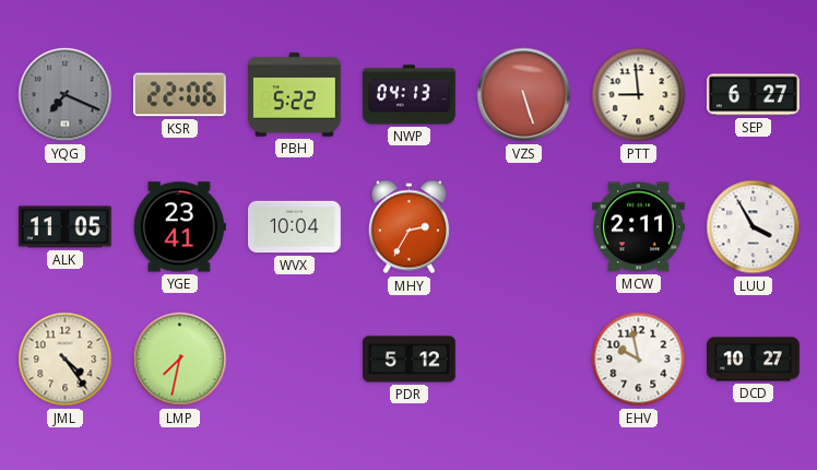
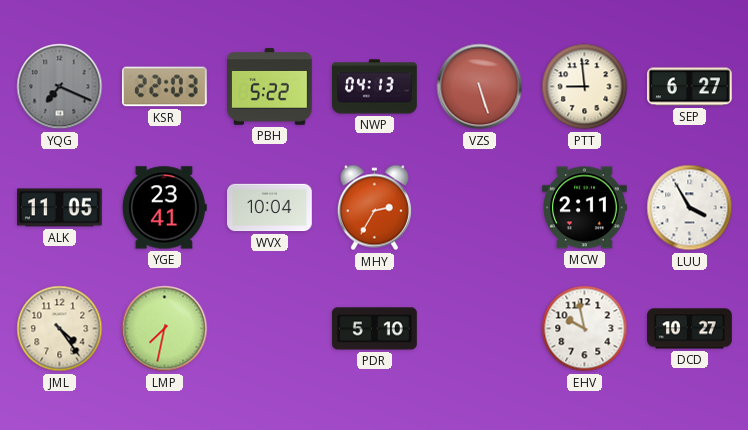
KSR: 22:06 -> 22:03 (164, 87)
PDR: 5:12 -> 5:10 (375, 329)
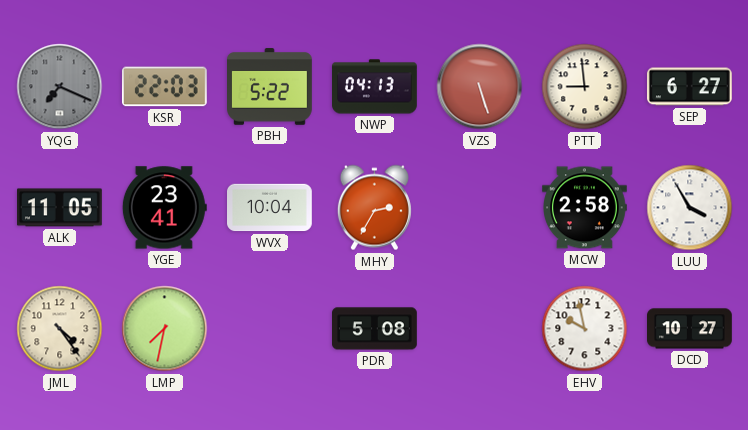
MCW: 2:11 -> 2:58 (585, 208)
PDR: 5:10 -> 5:08 (375, 329)
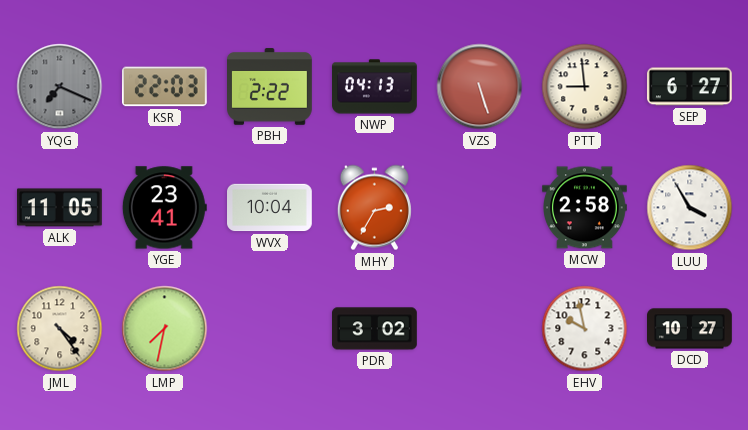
PBH: 5:22 -> 2:22 (270, 87)
PDR: 5:08 -> 3:02 (375, 329)
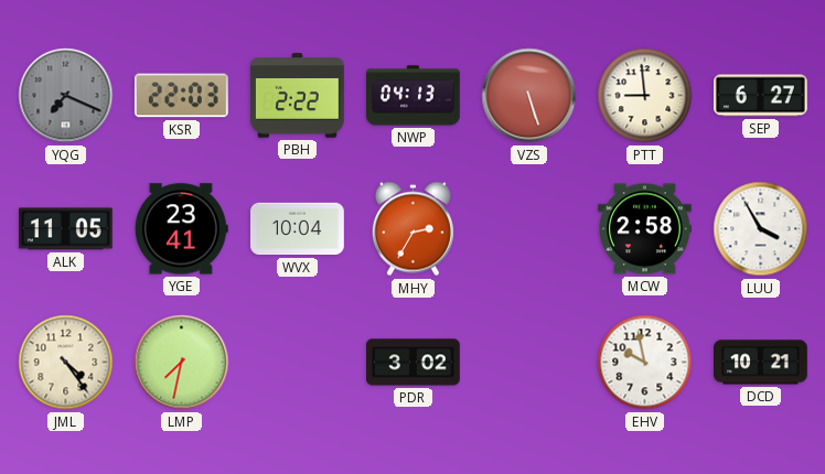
DCD: 10:27 -> 10:21 (761, 363)
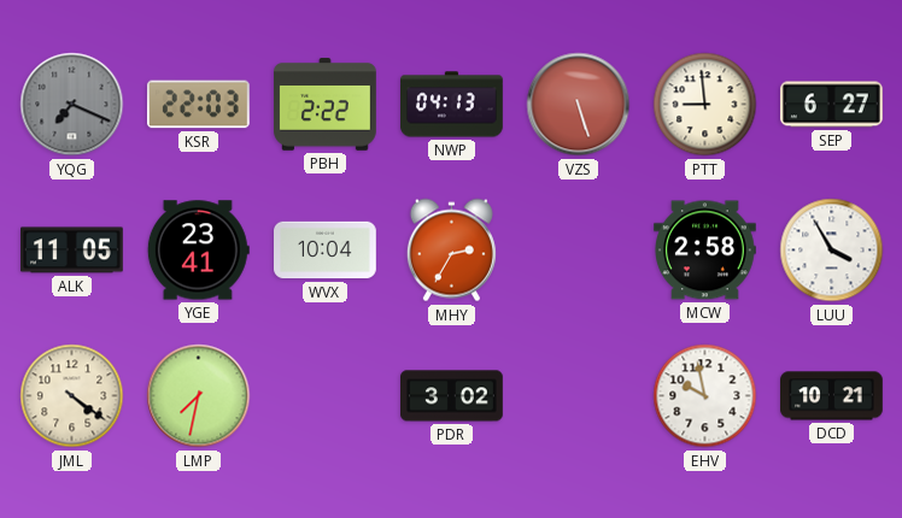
JML: 4:24 -> 4:21 (72, 396)
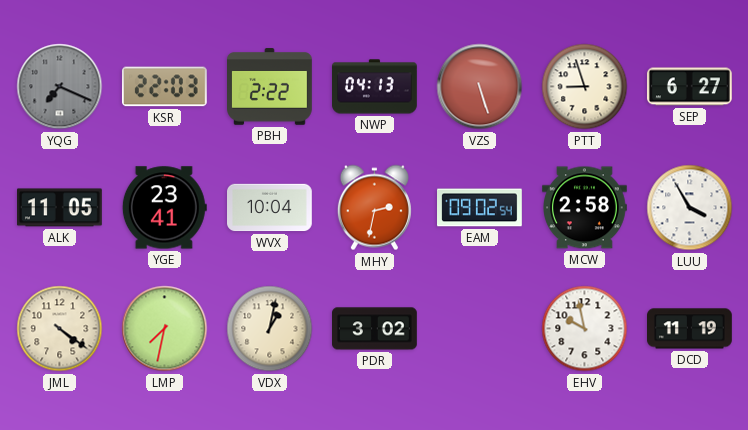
PTT: 8:59 -> 8:57 (585, 87)
MHY: 2:35 -> 2:32 (374, 208)
EAM: none -> 09:02 (480, 208)
VDX: none -> 1:02 (270, 329)
DCD: 10:21 -> 11:19 (690, 329)
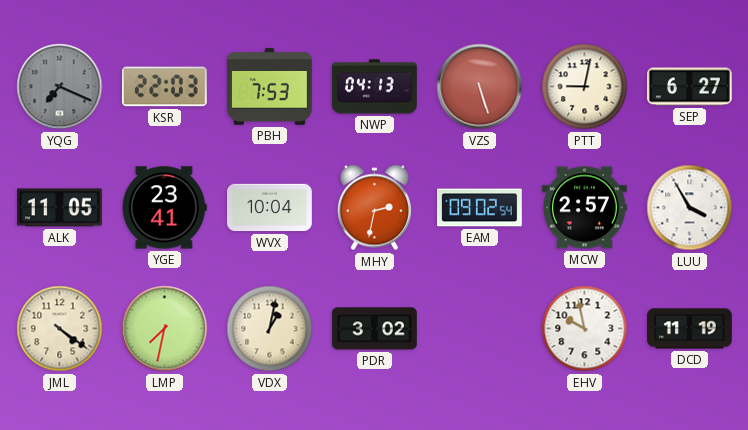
PBH: 2:22 -> 7:53 (270, 87)
PTT: 8:57 -> 9:02 (585, 87)
MCW: 2:58 -> 2:57 (585, 208)
